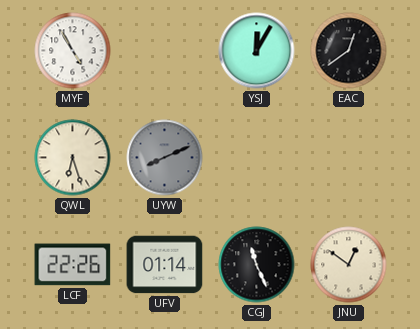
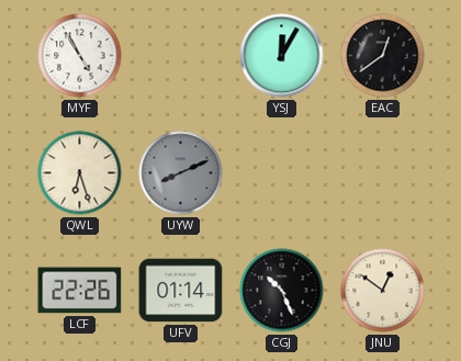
CGJ: 11:26 -> 10:26 (282, 291)
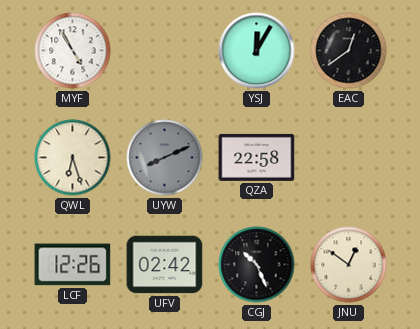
QZA: none -> 22:58 (257, 157)
LCF: 22:26 -> 12:26 (73, 265)
UFV: 01:14 -> 02:42 (165, 265)
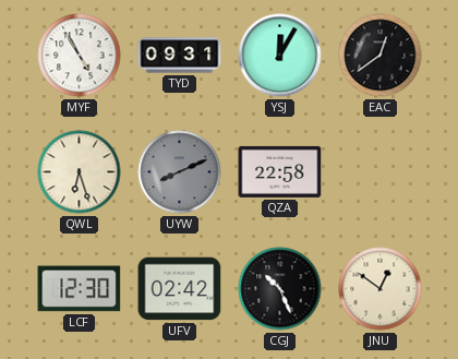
TYD: none -> 09:31 (180, 56)
LCF: 12:26 -> 12:30 (80, 289)
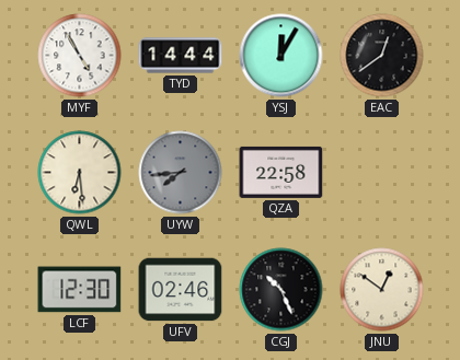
TYD: 09:31 -> 14:44 (181, 56)
QWL: 6:27 -> 6:29 (80, 173)
UYW: 8:11 -> 7:44 (181, 173)
UFV: 02:42 -> 02:46 (181, 290)
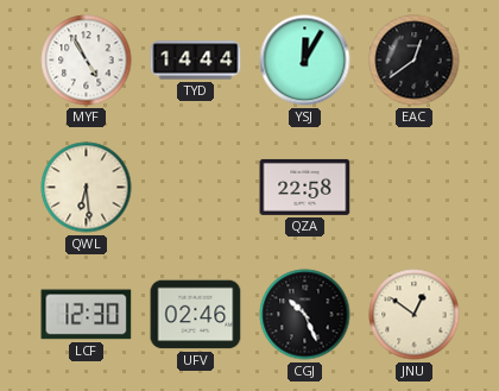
UYW: 7:44 -> none (181, 173)
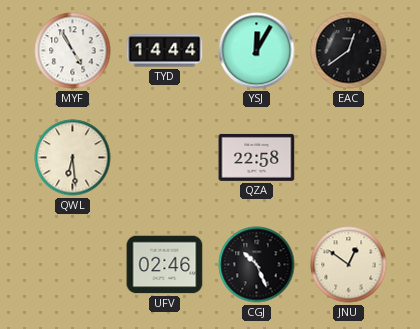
LCF: 12:30 -> none (87, 315)
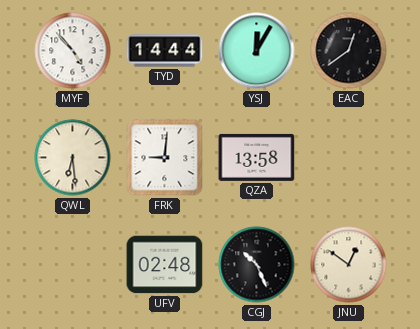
MYF: 4:55 -> 4:53 (73, 51)
FRK: none -> 9:01 (165, 158)
QZA: 22:58 -> 13:58 (257, 157)
UFV: 02:46 -> 02:48 (165, 265)
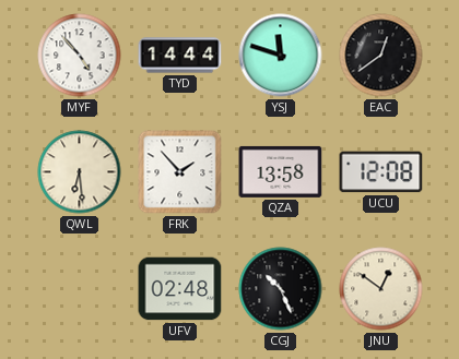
YSJ: 12:05 -> 11:48 (281, 56)
FRK: 9:01 -> 1:53 (180, 172)
UCU: none -> 12:08 (381, 172)
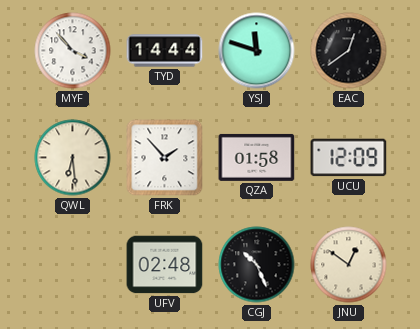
MYF: 4:53 -> 3:53 (73, 51)
QZA: 13:58 -> 01:58 (257, 157)
UCU: 12:08 -> 12:09 (349, 158)
